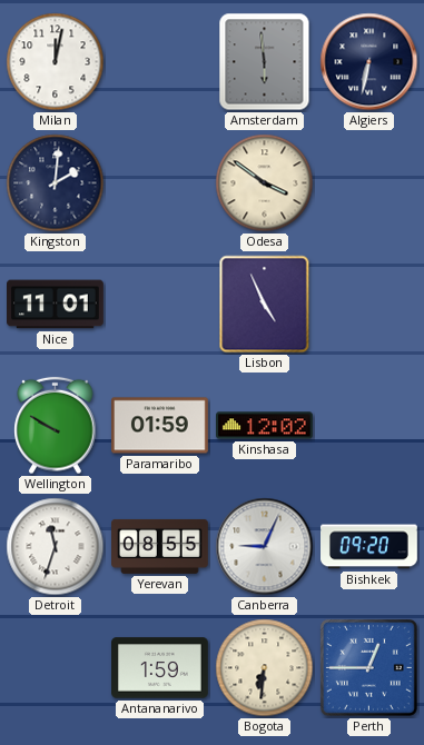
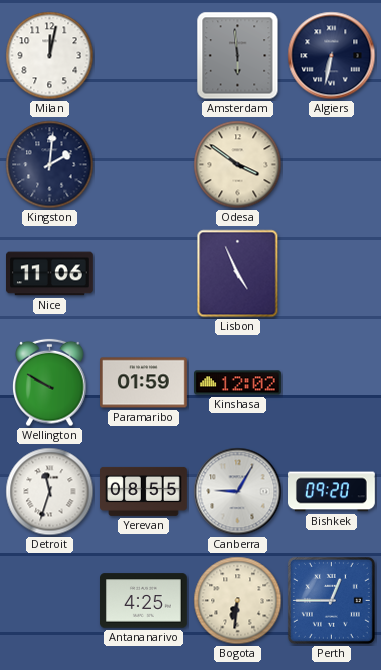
Nice: 11:01 -> 11:06 (50, 274)
Canberra: 9:04 -> 9:05 (238, 492)
Antananarivo: 1:59 -> 4:25 (144, 601)
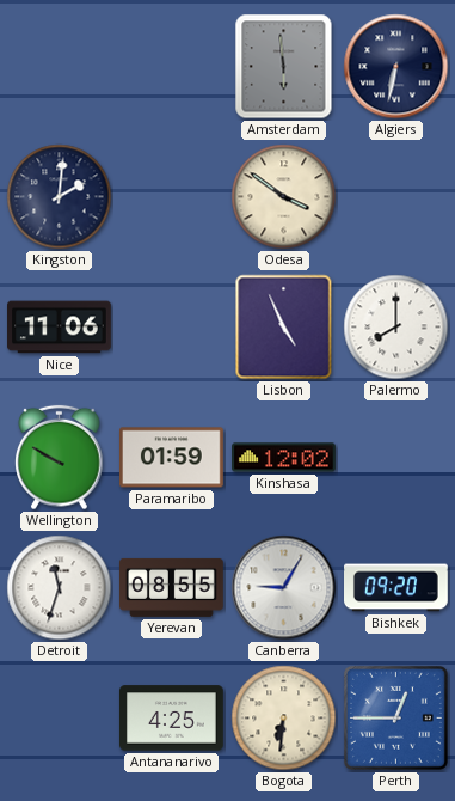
Milan: 12:02 -> none (50, 56)
Palermo: none -> 8:00 (396, 328)
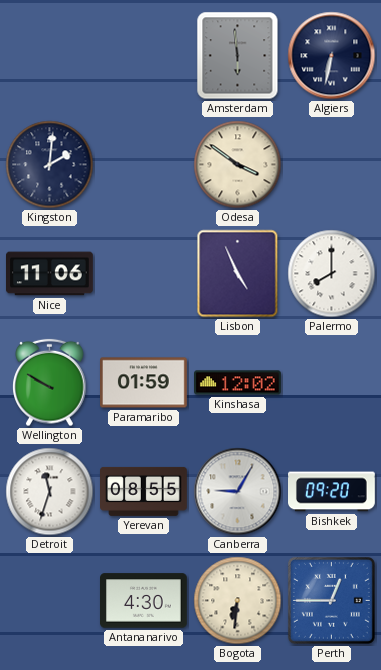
Antananarivo: 4:25 -> 4:30 (144, 601)
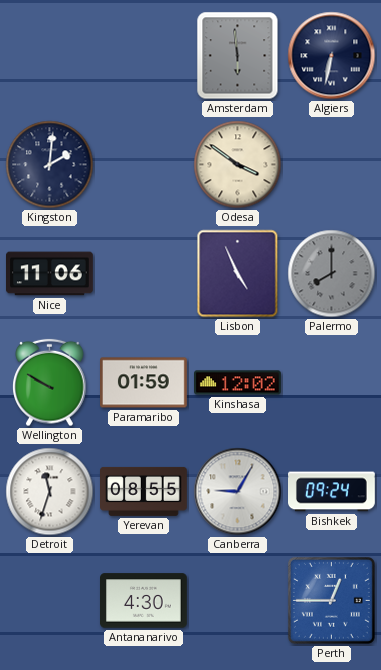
Palermo dial: white -> grey (332, 274)
Bishkek: 09:20 -> 09:24 (332, 492)
Bogota: 6:31 -> none (238, 601)
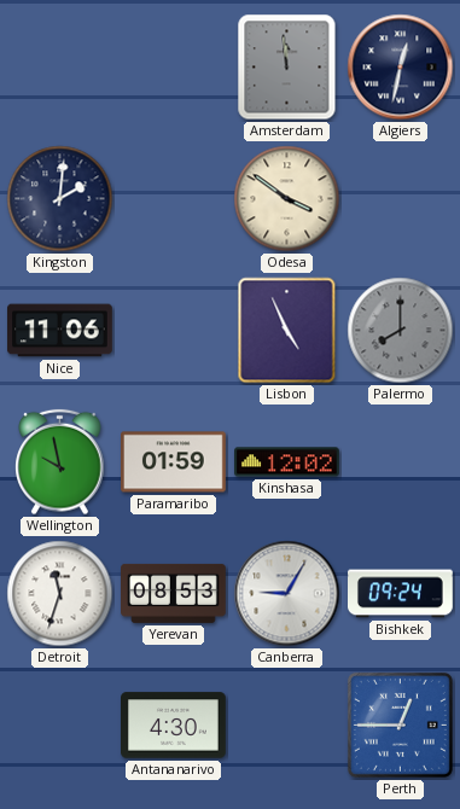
Amsterdam: 5:59 -> 11:59 (287, 68)
Algiers: 6:32 -> 12:32 (401, 68)
Wellington: 9:50 -> 9:58 (60, 462)
Yerevan: 08:55 -> 08:53 (174, 593)
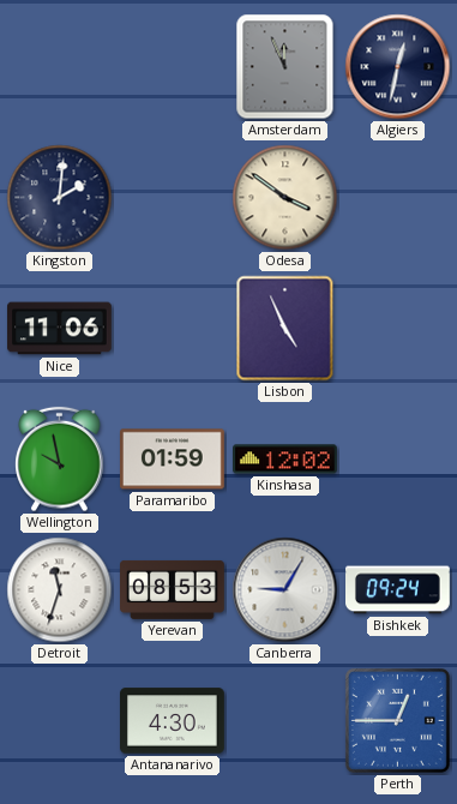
Amsterdam: 11:59 -> 11:56 (285, 67)
Palermo: 8:00 -> none (401, 331)
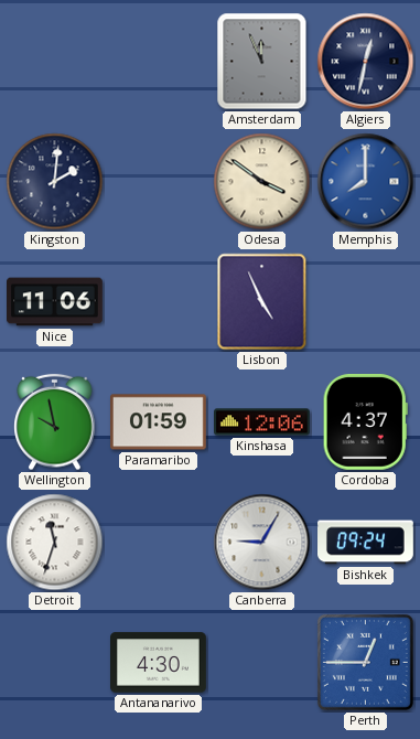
Memphis: none -> 8:00 (366, 182)
Kinshasa: 12:02 -> 12:06 (262, 422)
Cordoba: none -> 4:37 (365, 421)
Yerevan: 08:53 -> none (173, 589)
